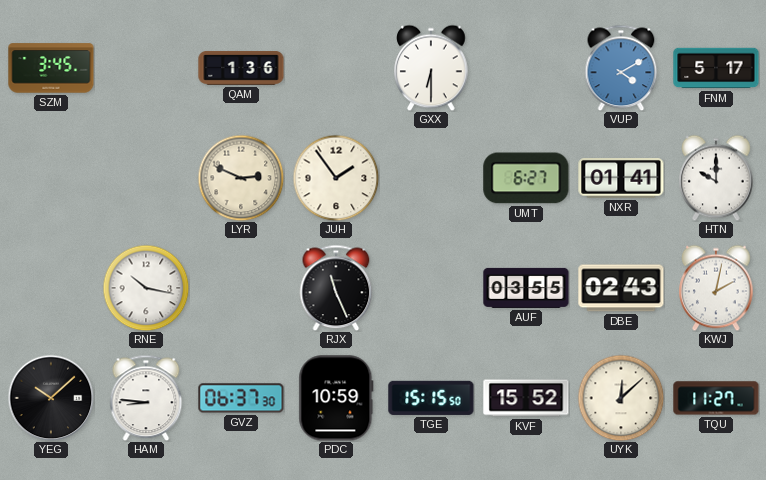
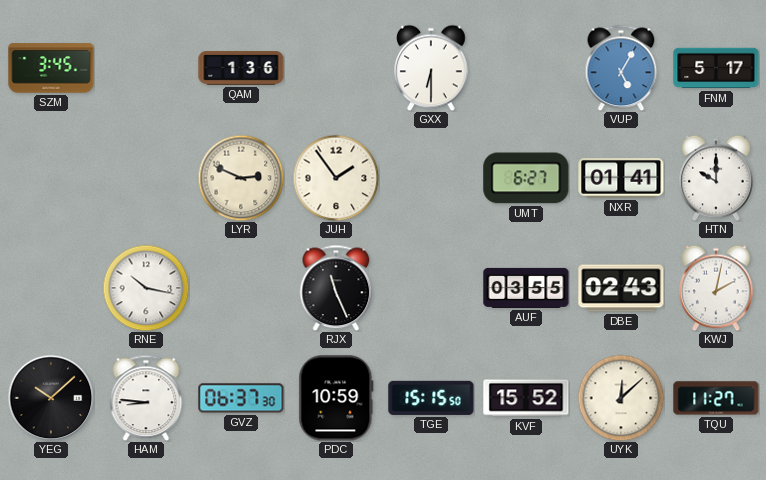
VUP: 4:10 -> 5:05 (621, 68)
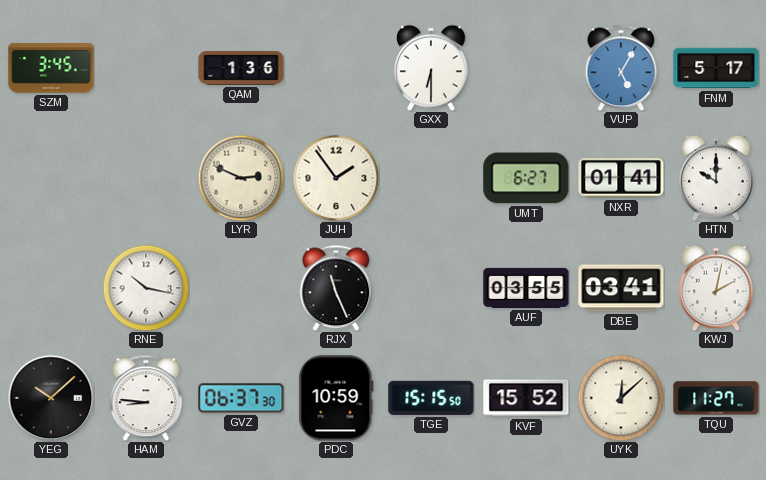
DBE: 02:43 -> 03:41 (621, 288)
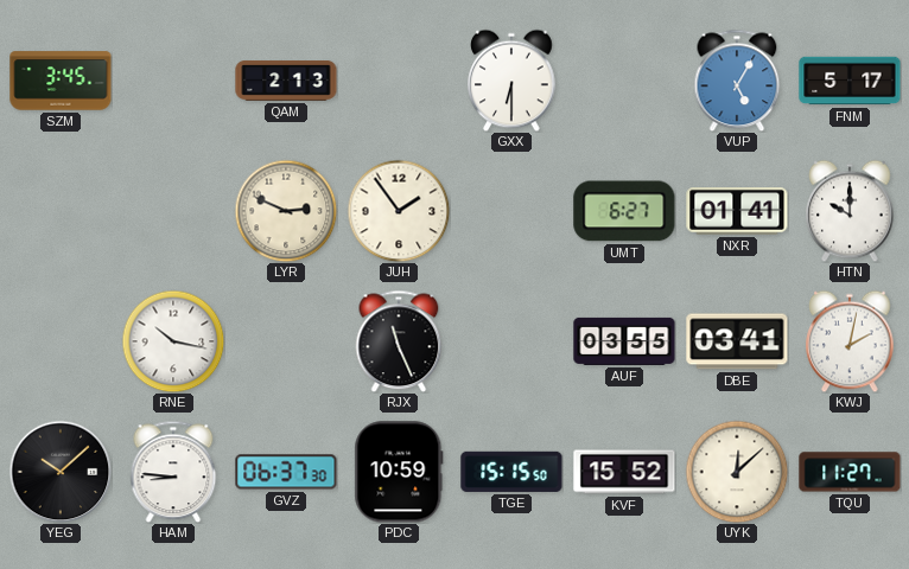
QAM: 1:36 -> 2:13 (286, 82)
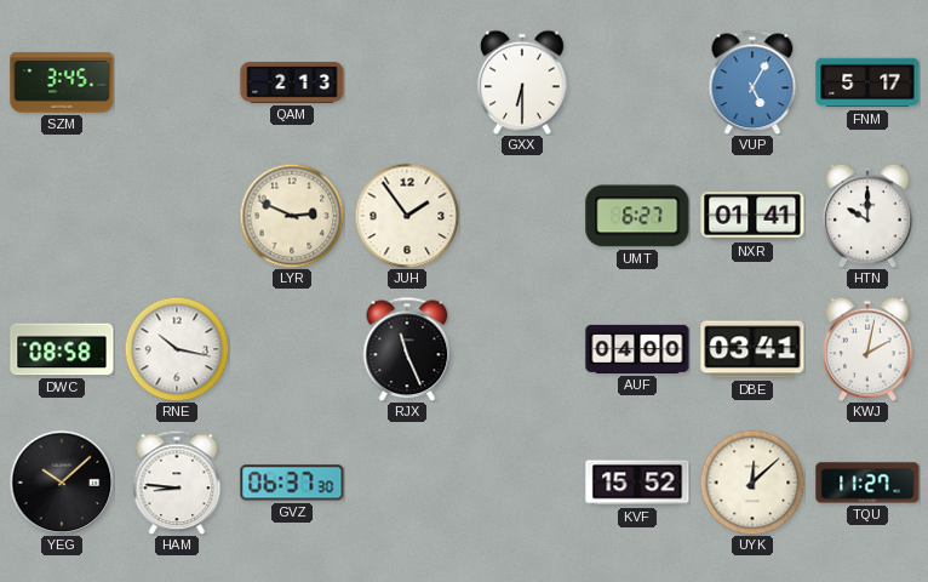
DWC: none -> 08:58 (62, 349)
AUF: 03:55 -> 04:00 (637, 349)
PDC: 10:59 -> none (399, 472)
TGE: 15:15 -> none (511, 472)
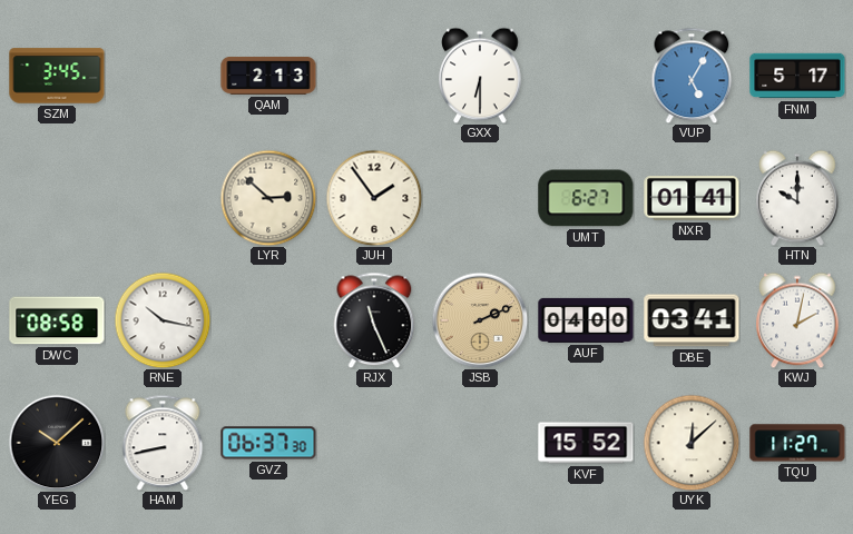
LYR: 2:49 -> 2:52 (268, 198)
JSB: none -> 2:11 (480, 320)
HAM: 8:46 -> 8:43 (163, 443)
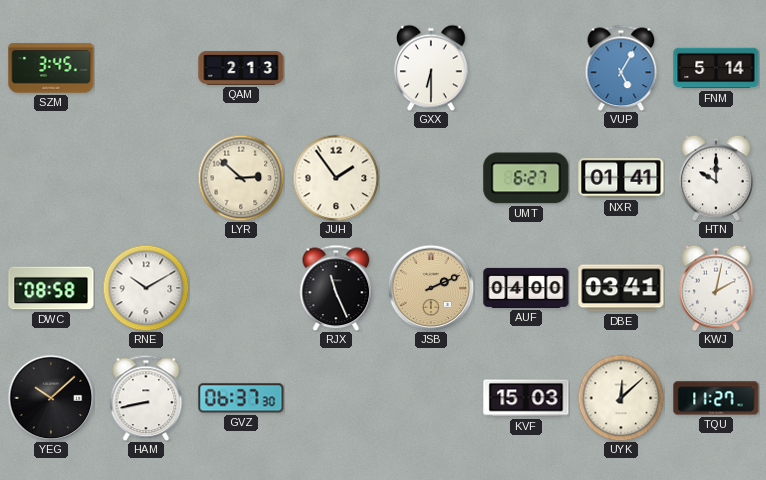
FNM: 5:17 -> 5:14 (716, 68)
RNE: 10:17 -> 10:10 (146, 288)
KVF: 15:52 -> 15:03 (526, 398)
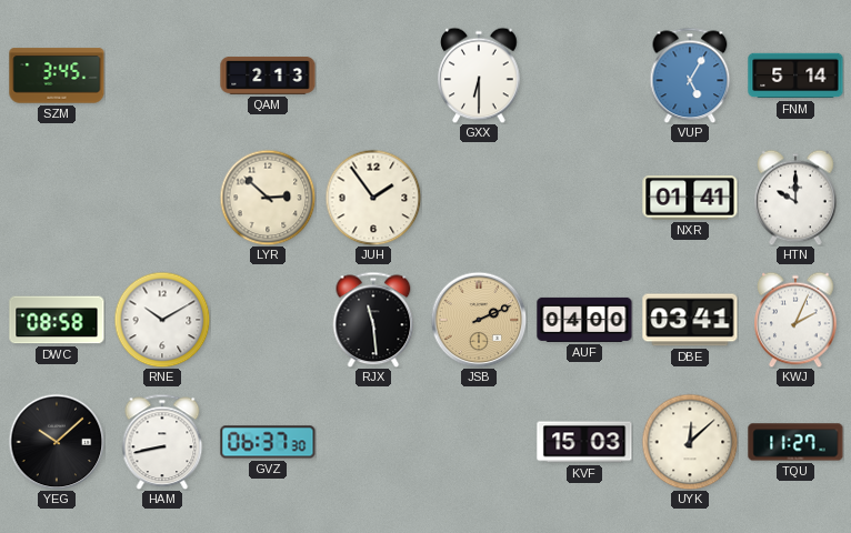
UMT: 6:27 -> none (526, 178)
RJX: 11:26 -> 11:29 (373, 320)
KWJ: 2:02 -> 2:04 (795, 320)
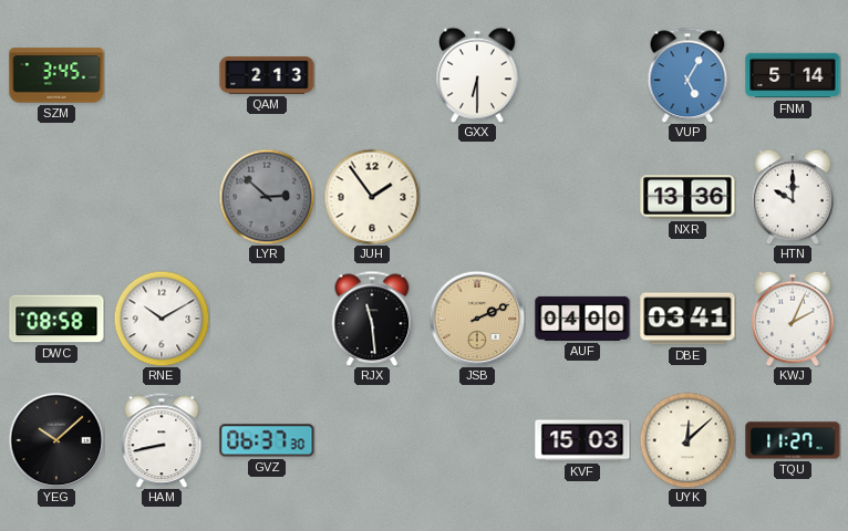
LYR dial: cream -> grey (267, 197)
NXR: 01:41 -> 13:36 (687, 198)
